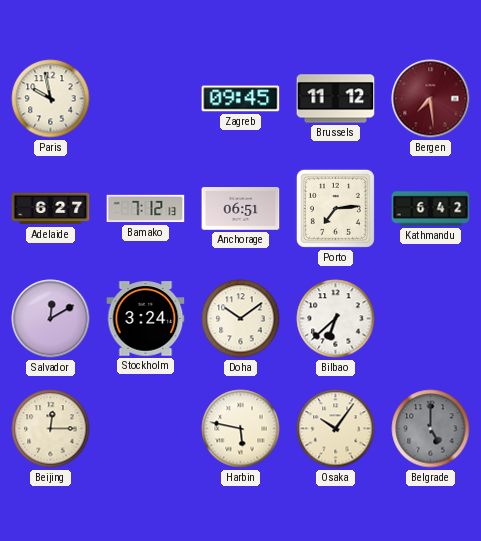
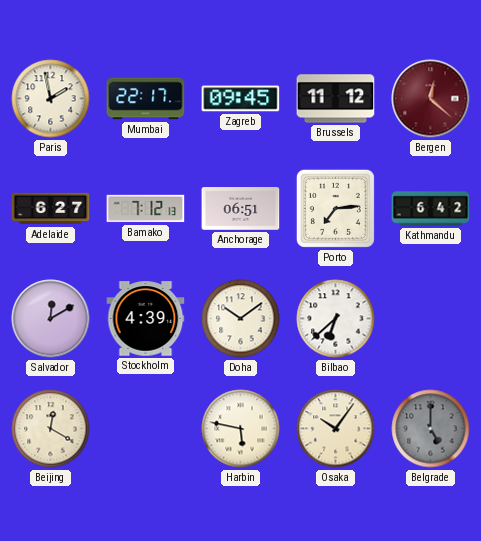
Paris: 9:58 -> 1:58 (51, 99)
Mumbai: none -> 22:17 (146, 99)
Bergen: 7:29 -> 12:22 (431, 99)
Stockholm: 3:24 -> 4:39 (146, 319)
Beijing: 12:15 -> 12:20 (51, 429)
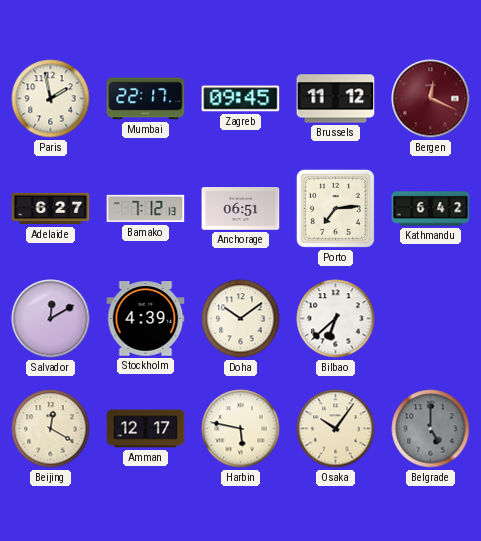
Bergen: 12:22 -> 12:19 (431, 99)
Amman: none -> 12:17 (146, 429)
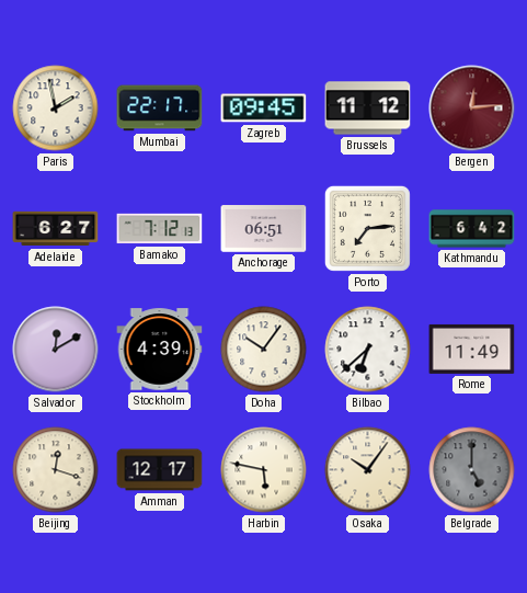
Bergen: 12:19 -> 12:14 (472, 109)
Doha: 10:09 -> 10:06 (264, 350)
Rome: none -> 11:49 (472, 349)
Beijing: 12:20 -> 12:18 (56, 470)
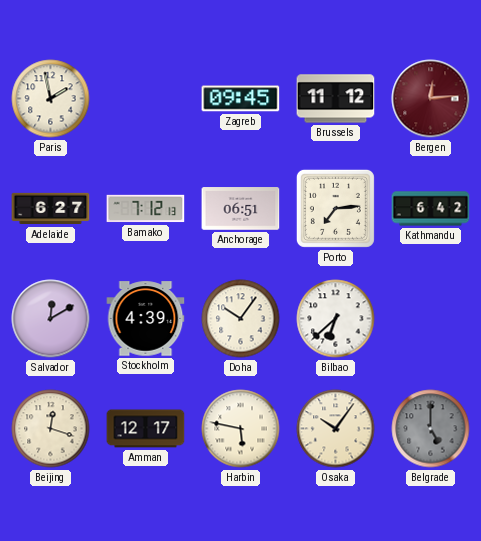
Mumbai: 22:17 -> none (160, 109)
Rome: 11:49 -> none (472, 349)
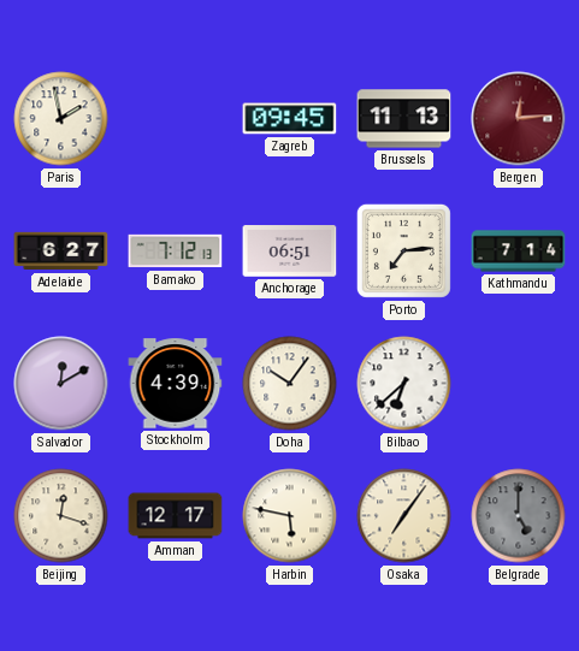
Brussels: 11:12 -> 11:13 (404, 119)
Kathmandu: 6:42 -> 7:14 (519, 251)
Osaka: 10:06 -> 7:06 (404, 516)
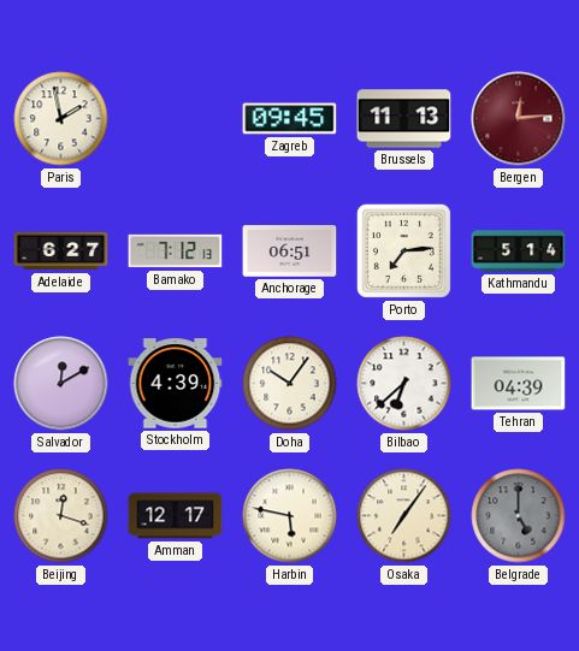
Kathmandu: 7:14 -> 5:14 (519, 251)
Tehran: none -> 04:39 (519, 384)
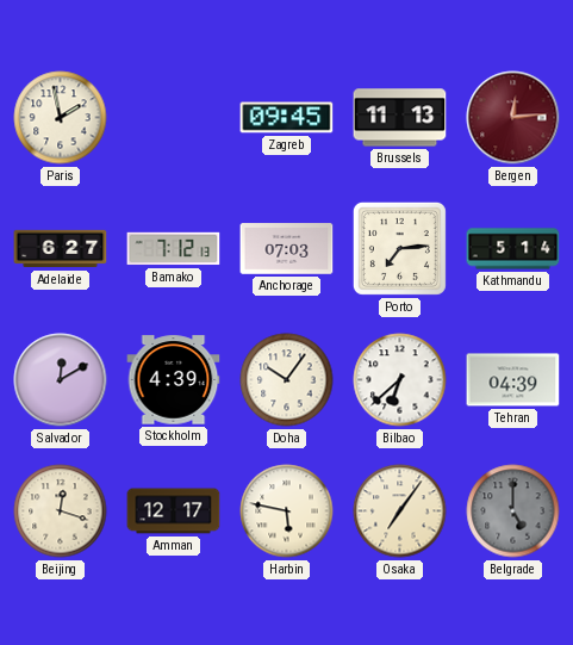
Anchorage: 06:51 -> 07:03 (287, 249)
